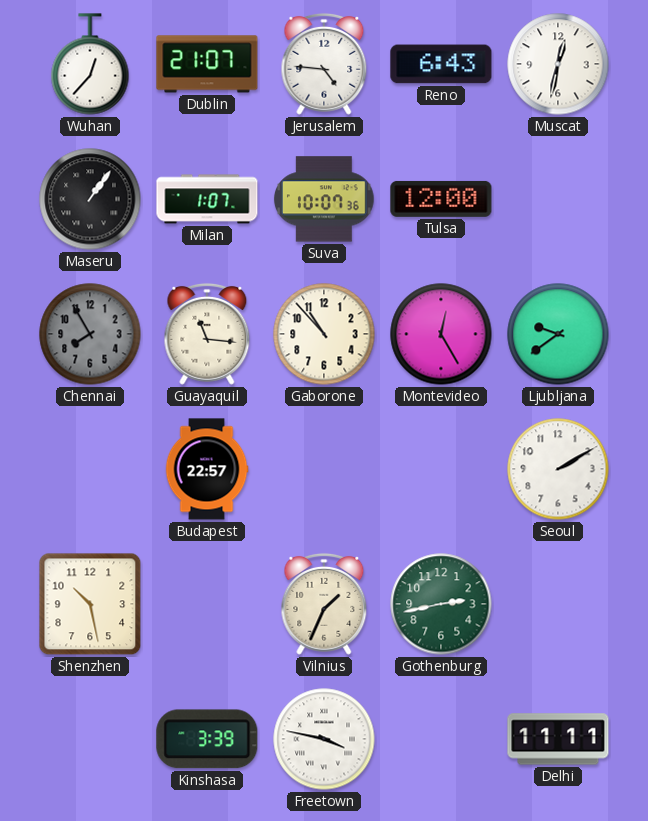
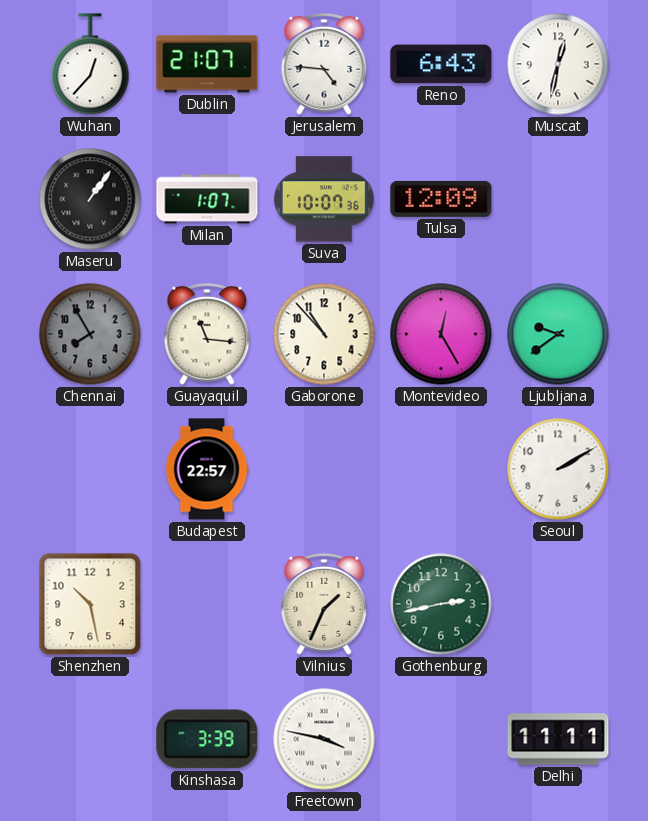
Tulsa: 12:00 -> 12:09 (441, 199)
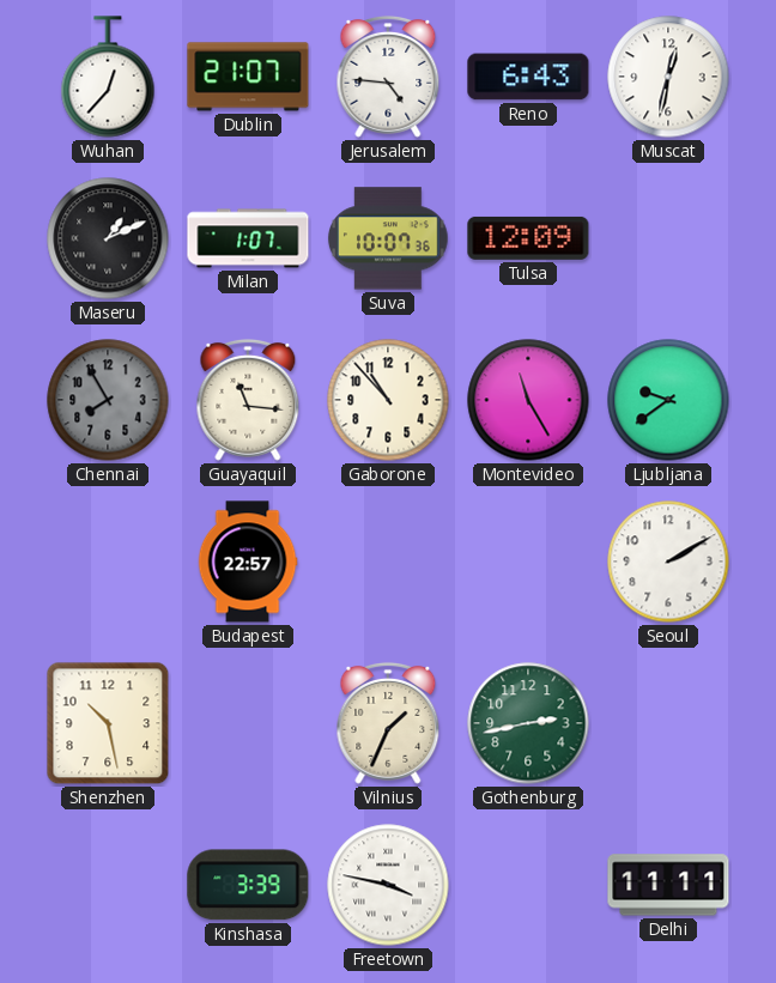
Maseru: 1:06 -> 1:11 (108, 238)
Montevideo: 12:25 -> 11:25 (528, 400)
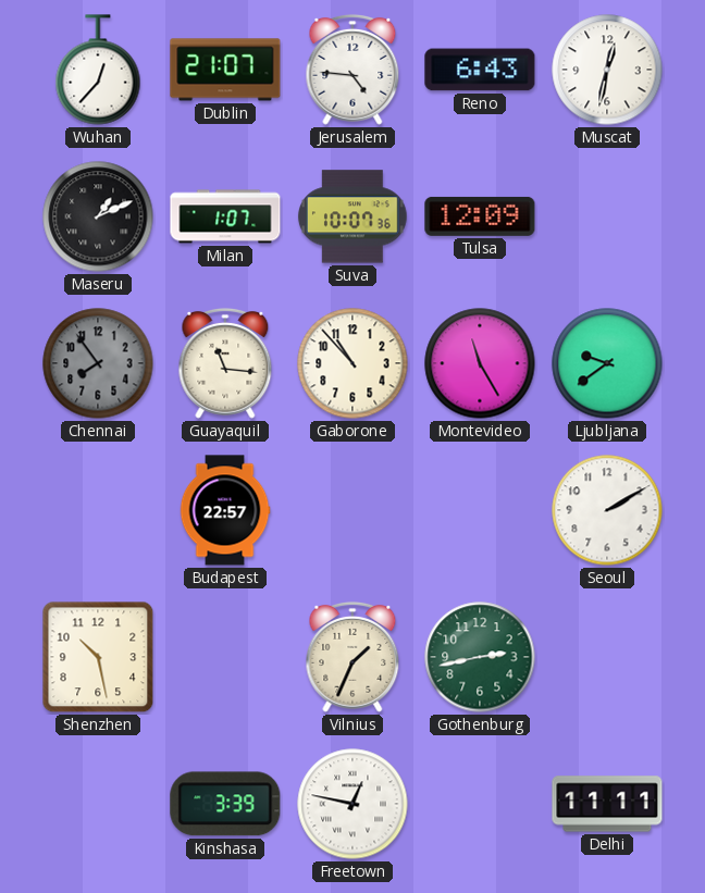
Chennai: 7:55 -> 7:54 (98, 363)
Freetown: 3:47 -> 12:47 (352, 804)
